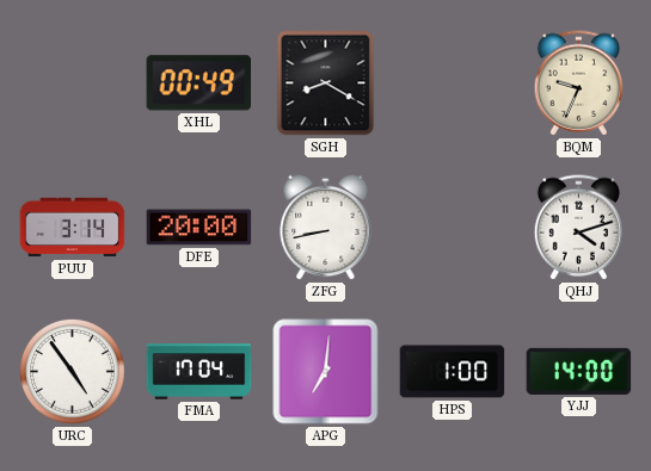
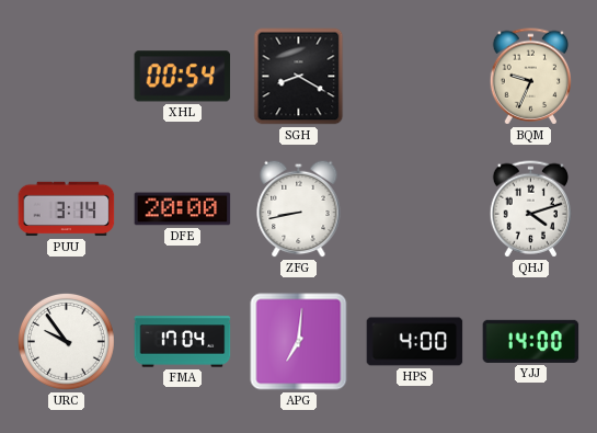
XHL: 00:49 -> 00:54 (183, 77)
URC: 4:54 -> 9:54 (66, 341)
HPS: 1:00 -> 4:00 (415, 342)
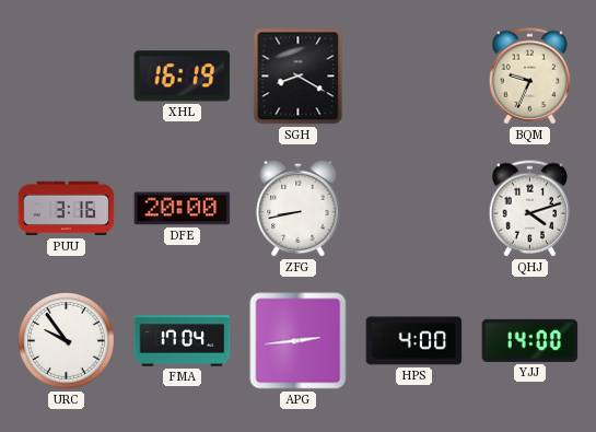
XHL: 00:54 -> 16:19 (183, 77)
PUU: 3:14 -> 3:16 (67, 209)
APG: 7:01 -> 2:44 (299, 341)
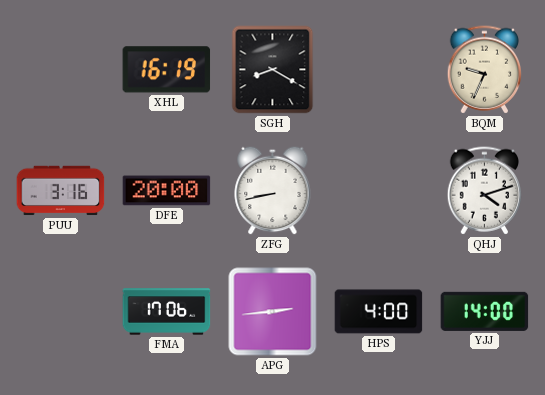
URC: 9:54 -> none (66, 340)
FMA: 17:04 -> 17:06 (167, 312)
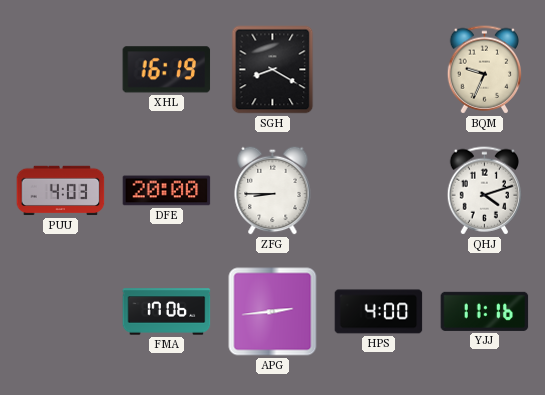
PUU: 3:16 -> 4:03 (61, 191)
ZFG: 8:43 -> 8:45 (273, 190)
YJJ: 14:00 -> 11:16 (485, 311)
